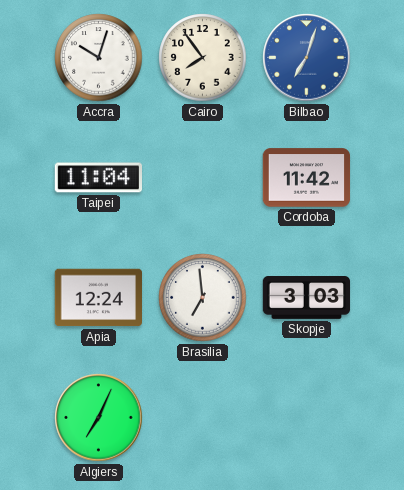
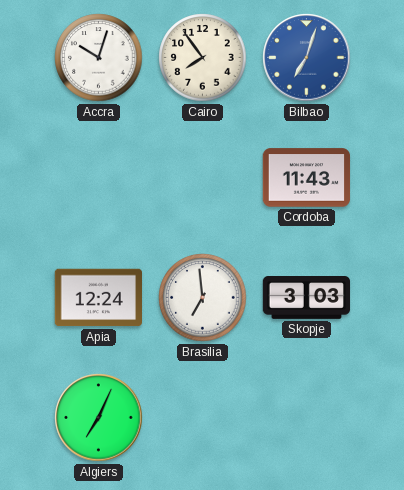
Taipei: 11:04 -> none (98, 178)
Cordoba: 11:42 -> 11:43 (307, 178)
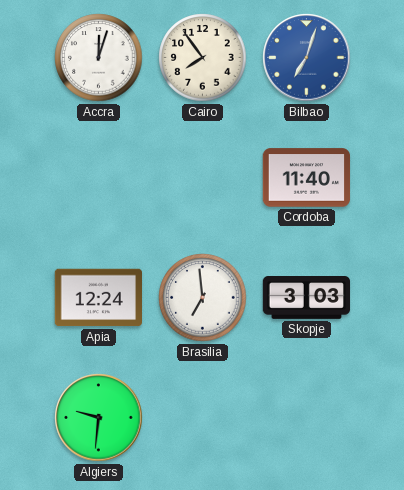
Accra: 10:03 -> 12:03 (99, 58)
Cordoba: 11:43 -> 11:40 (307, 178)
Algiers: 7:04 -> 9:31 (99, 418)
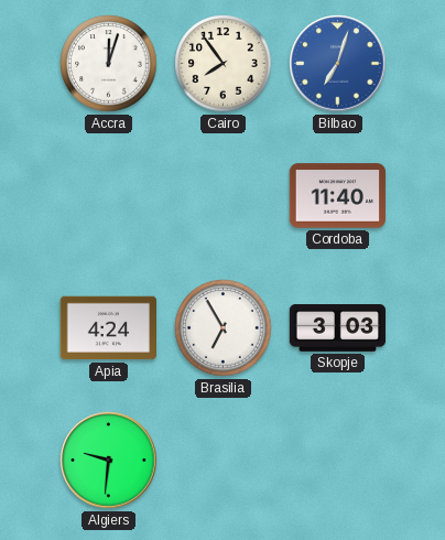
Apia: 12:24 -> 4:24 (108, 328)
Brasilia: 6:59 -> 6:55 (224, 328)
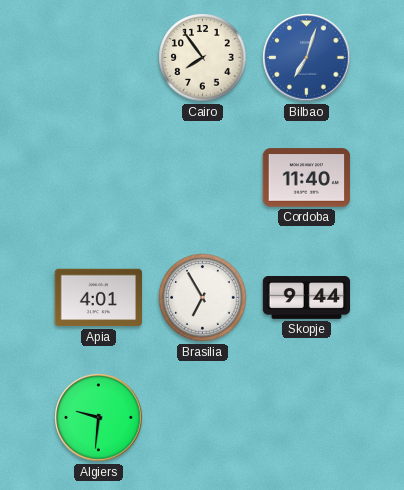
Accra: 12:03 -> none (109, 64)
Apia: 4:24 -> 4:01 (98, 298)
Skopje: 3:03 -> 9:44 (307, 298)
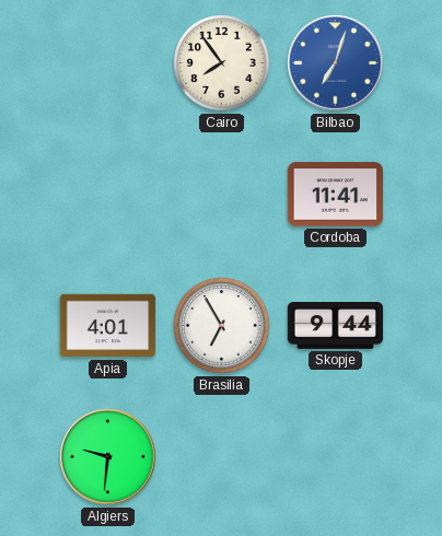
Cordoba: 11:40 -> 11:41 (336, 195)
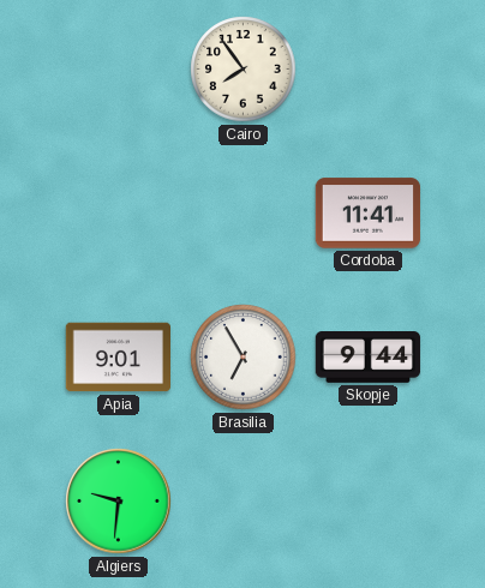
Bilbao: 7:03 -> none (336, 63)
Apia: 4:01 -> 9:01 (118, 358)
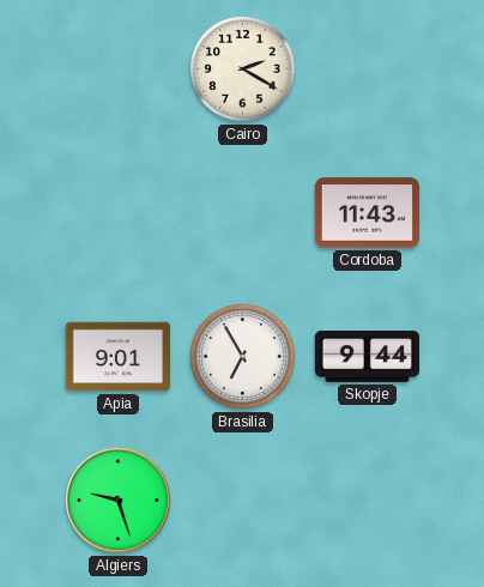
Cairo: 7:54 -> 2:20 (243, 69)
Cordoba: 11:41 -> 11:43 (368, 213)
Algiers: 9:31 -> 9:27 (119, 501)
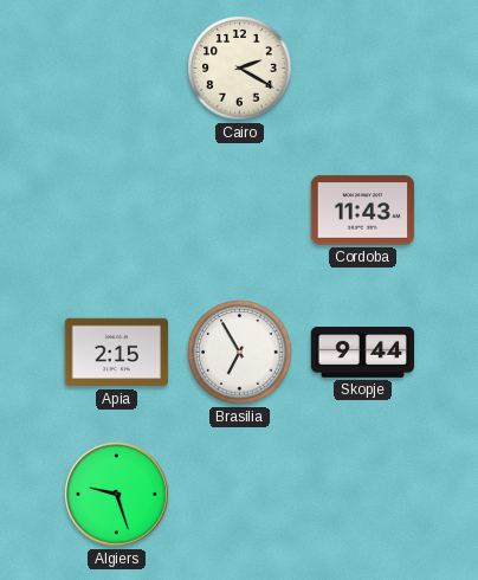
Apia: 9:01 -> 2:15 (116, 353)
